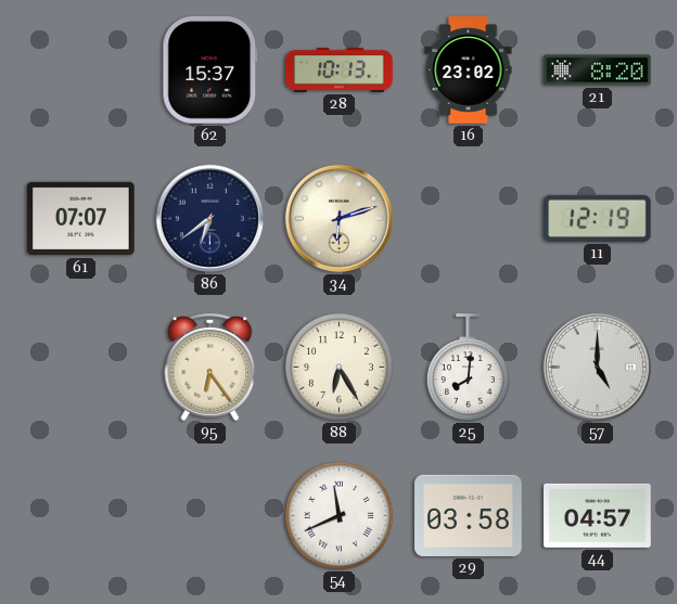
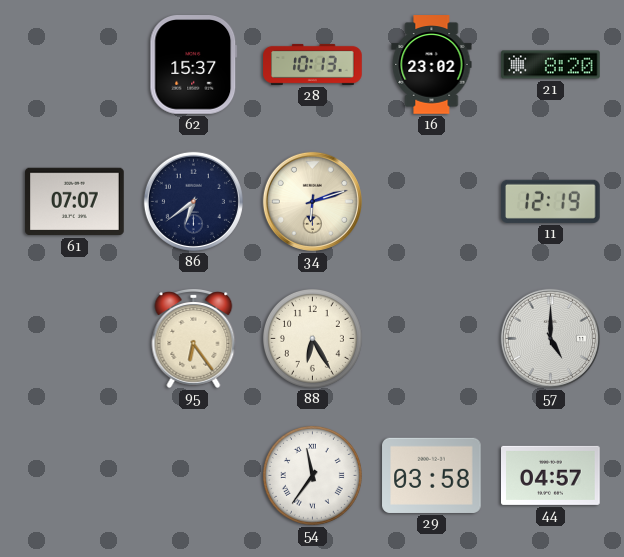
25: 8:01 -> none (468, 368)
54: 11:41 -> 11:36 (312, 475)
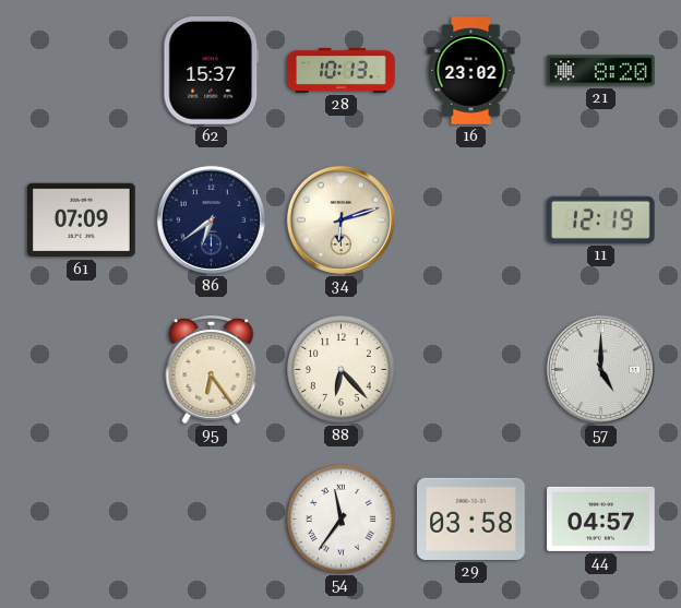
61: 07:07 -> 07:09 (82, 220)
88: 6:25 -> 6:23 (340, 369)
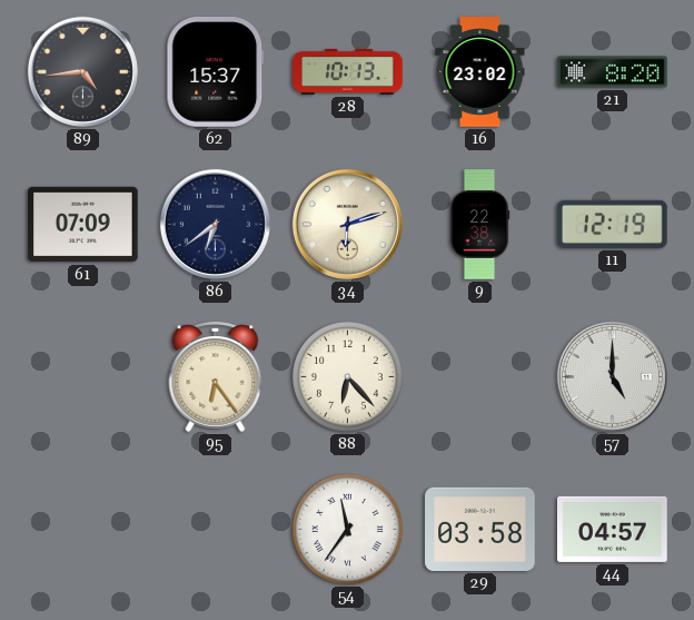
89: none -> 4:44 (82, 71)
9: none -> 22:38 (479, 225)
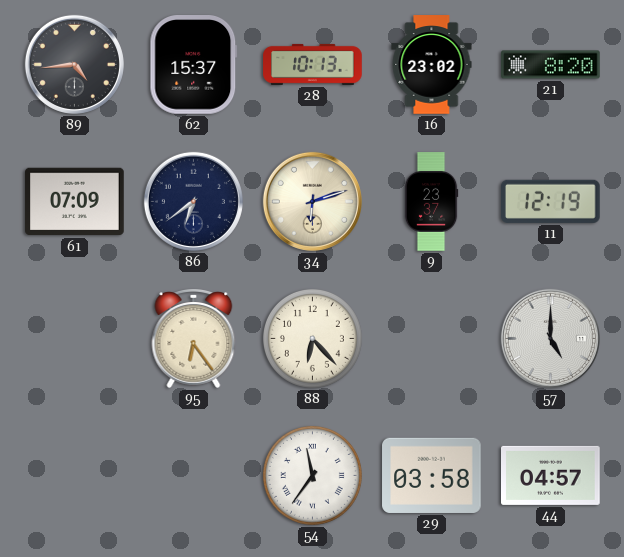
9: 22:38 -> 23:37 (431, 202)
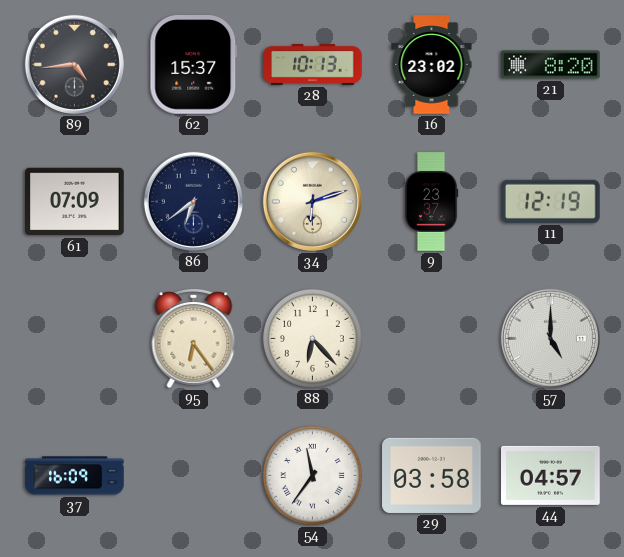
37: none -> 16:09 (75, 476)
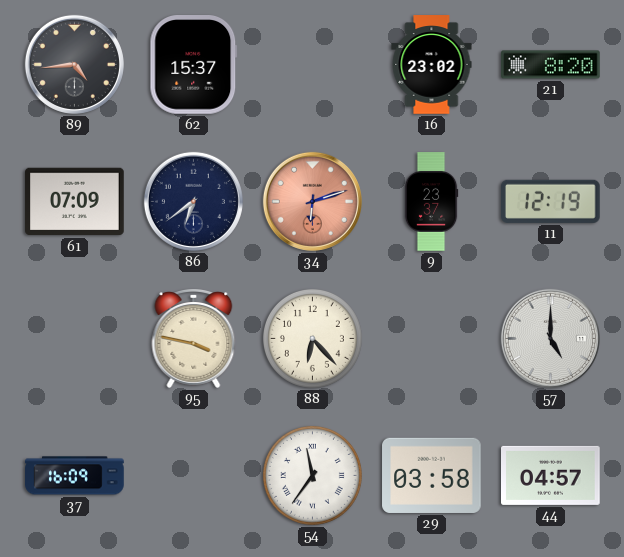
28: 10:13 -> none (313, 64)
34 dial: cream -> salmon (312, 201)
95: 6:24 -> 3:47 (194, 338)
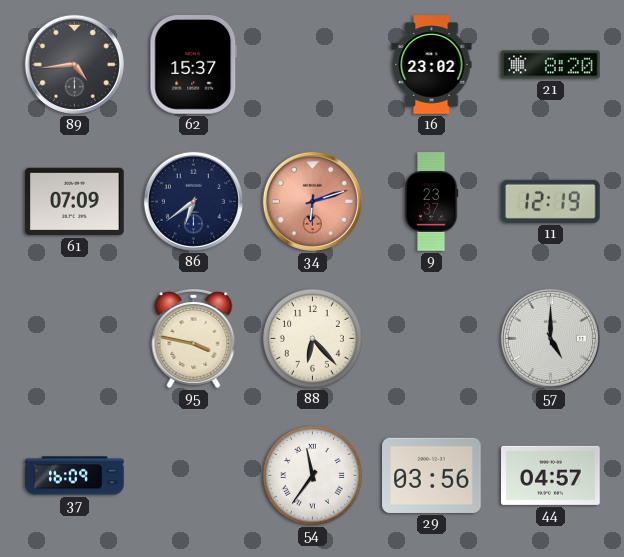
29: 03:58 -> 03:56 (432, 475)
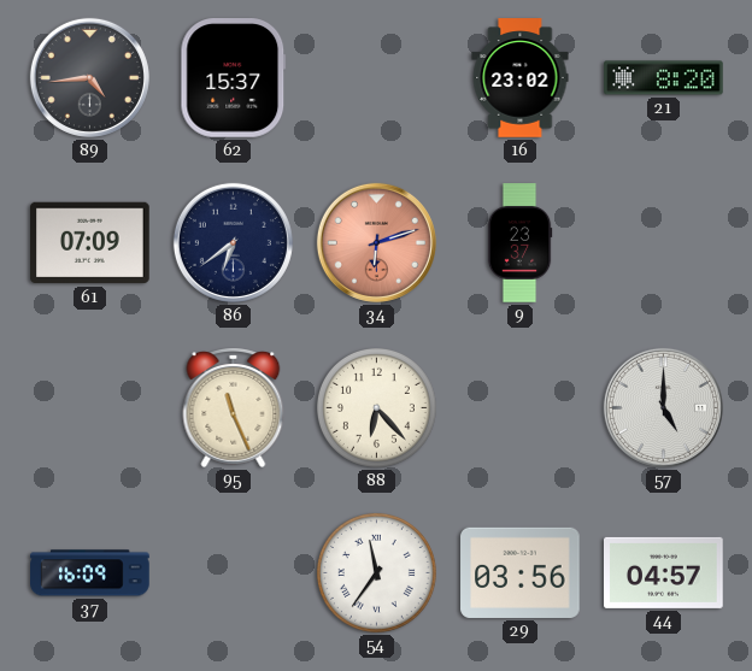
11: 12:19 -> none (551, 201)
95: 3:47 -> 11:26 (234, 407)
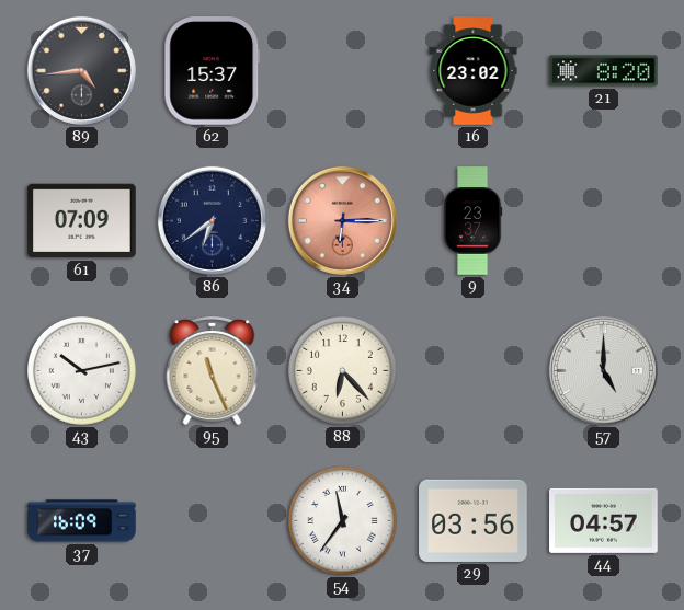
34: 6:12 -> 6:15 (342, 220)
43: none -> 10:13 (81, 370)
